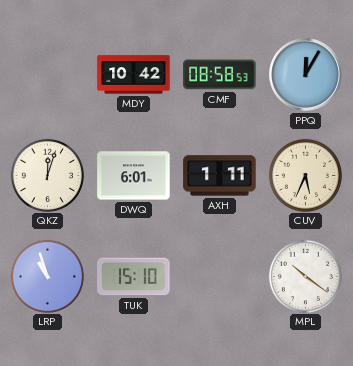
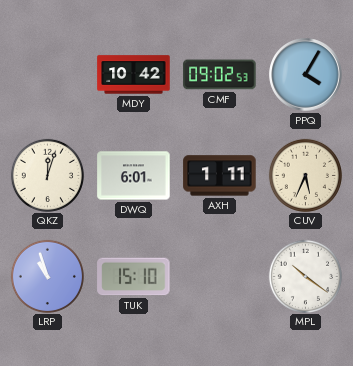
CMF: 08:58 -> 09:02 (220, 75)
PPQ: 12:05 -> 4:05 (306, 75)
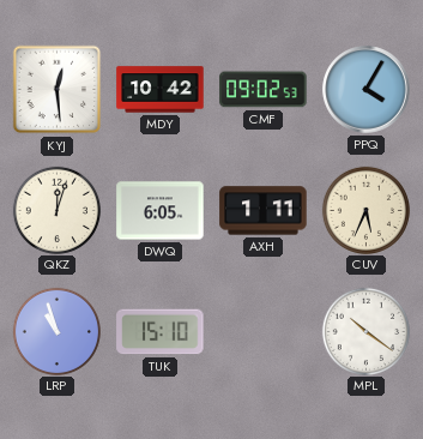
KYJ: none -> 12:29 (58, 90)
DWQ: 6:01 -> 6:05 (161, 211)
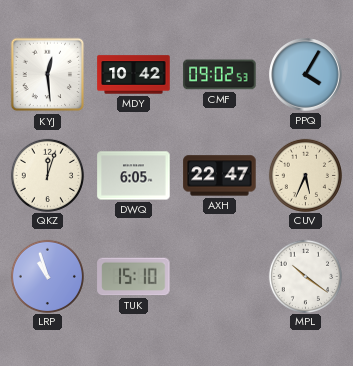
AXH: 1:11 -> 22:47 (220, 176)
